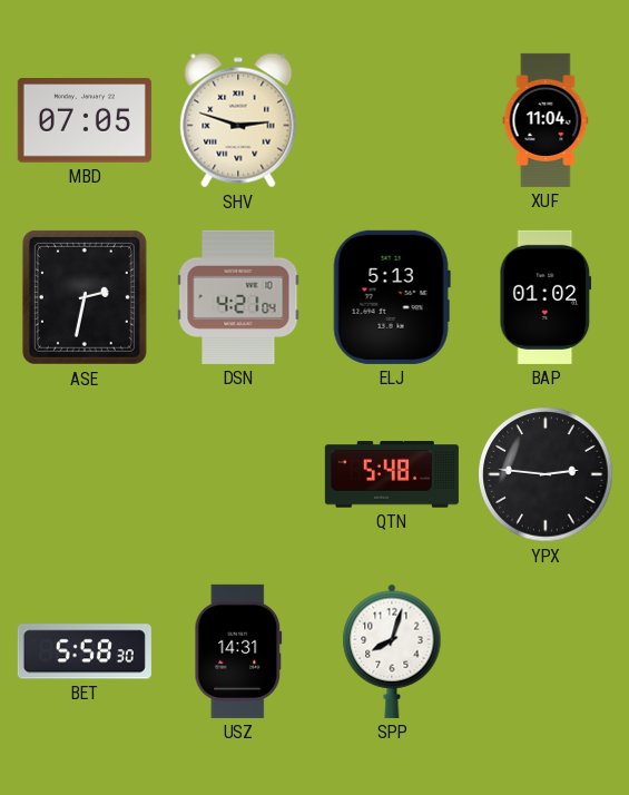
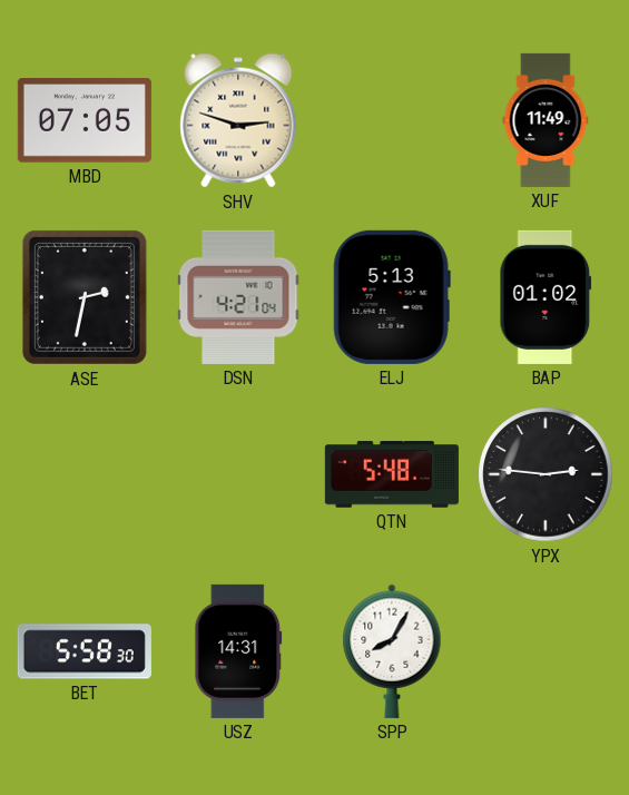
XUF: 11:04 -> 11:49 (546, 120)
SPP: 8:03 -> 8:05 (392, 651)
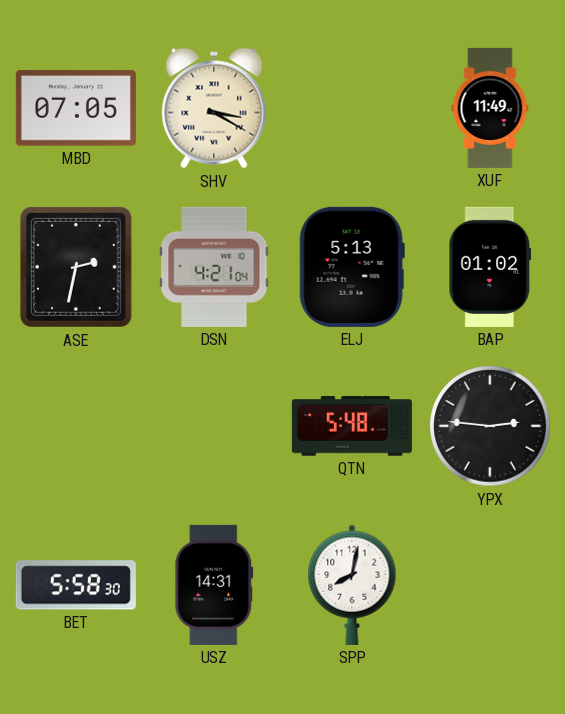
SHV: 2:48 -> 3:20 (214, 108)
SPP: 8:05 -> 8:02 (352, 585)
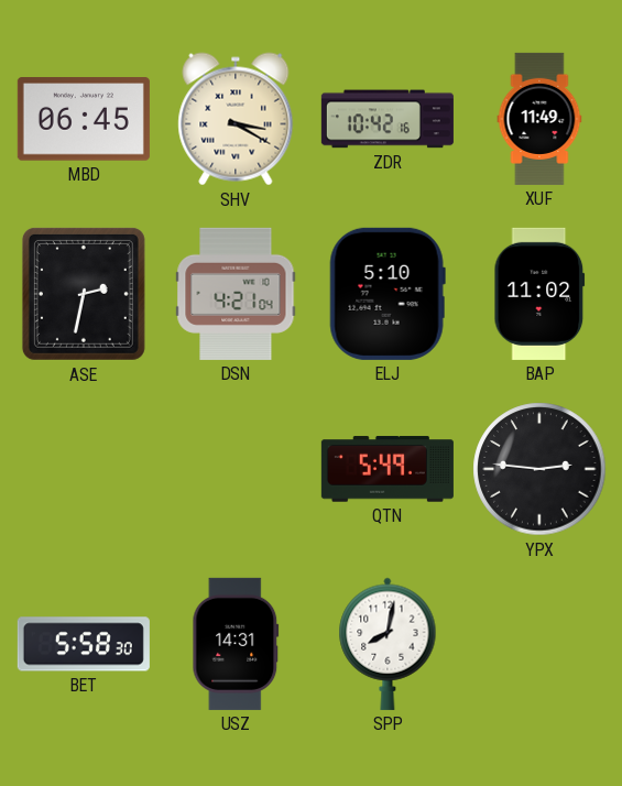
MBD: 07:05 -> 06:45 (84, 119)
ZDR: none -> 10:42 (388, 119)
ELJ: 5:13 -> 5:10 (388, 294)
BAP: 01:02 -> 11:02 (539, 294)
QTN: 5:48 -> 5:49 (388, 469)
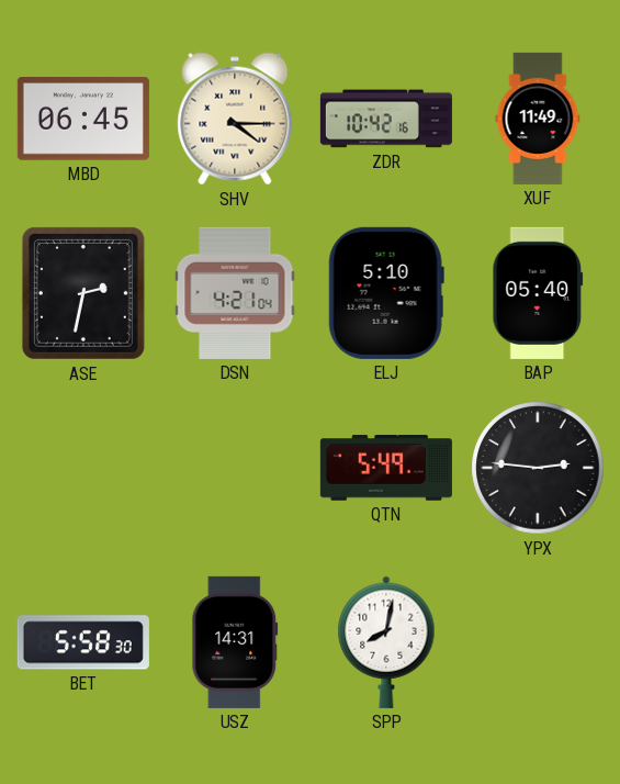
SHV: 3:20 -> 4:15 (235, 119)
BAP: 11:02 -> 05:40 (538, 293)
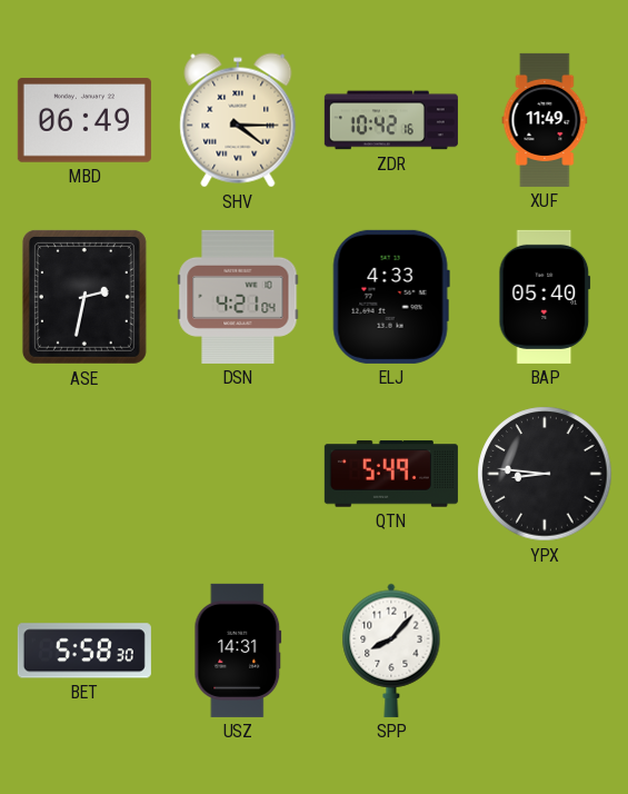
MBD: 06:45 -> 06:49 (84, 120)
ELJ: 5:10 -> 4:33 (391, 297)
YPX: 2:46 -> 8:46 (545, 474)
SPP: 8:02 -> 8:07 (391, 651)
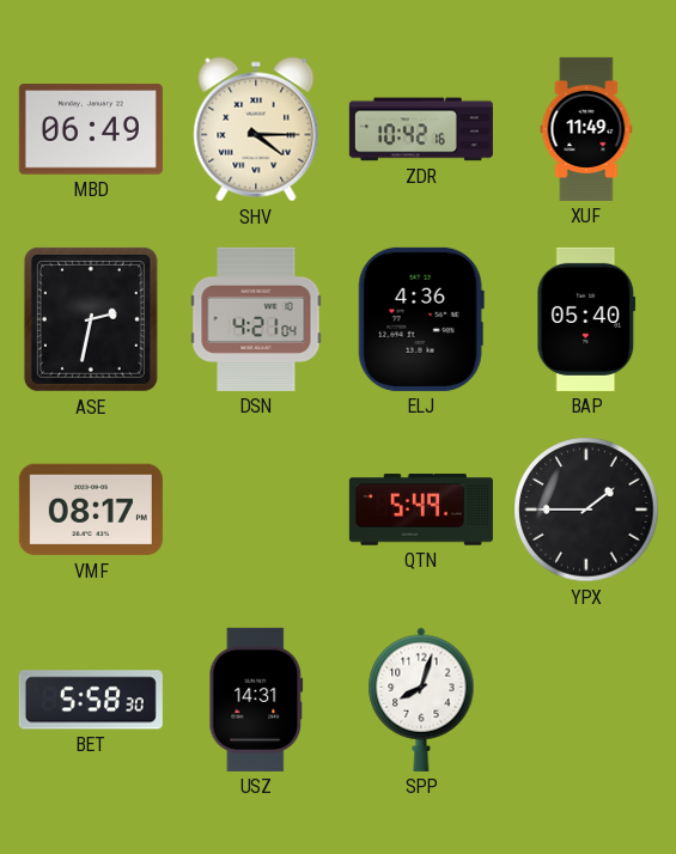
ELJ: 4:33 -> 4:36 (421, 319)
VMF: none -> 08:17 (91, 510)
YPX: 8:46 -> 1:45 (586, 510)
SPP: 8:07 -> 8:03 (421, 700)
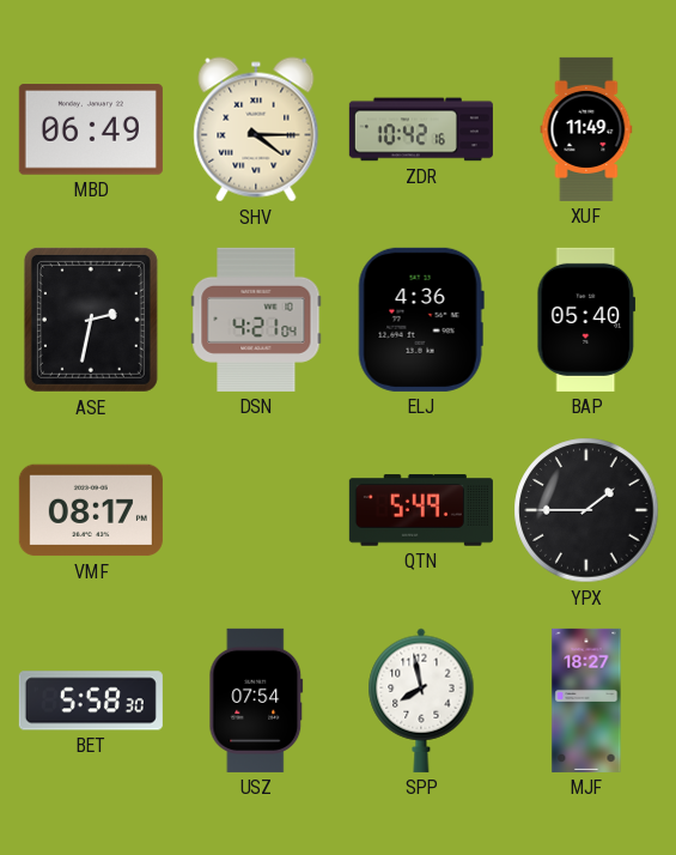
USZ: 14:31 -> 07:54 (256, 701)
SPP: 8:03 -> 7:58 (421, 701)
MJF: none -> 18:27 (586, 701)
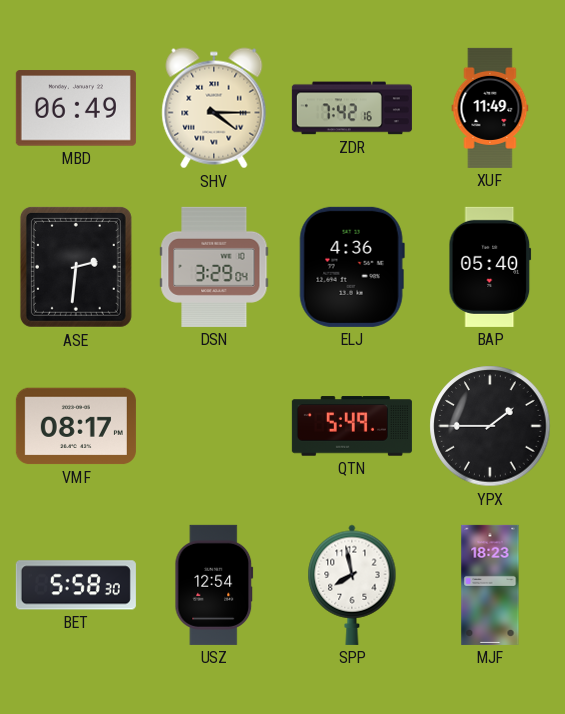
ZDR: 10:42 -> 7:42 (352, 108)
ASE: 2:32 -> 2:31 (76, 267)
DSN: 4:21 -> 3:29 (214, 267)
USZ: 07:54 -> 12:54 (214, 585)
MJF: 18:27 -> 18:23 (490, 585)
